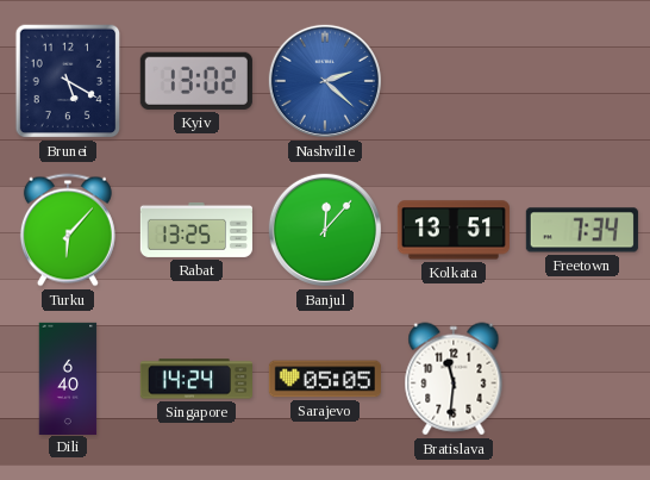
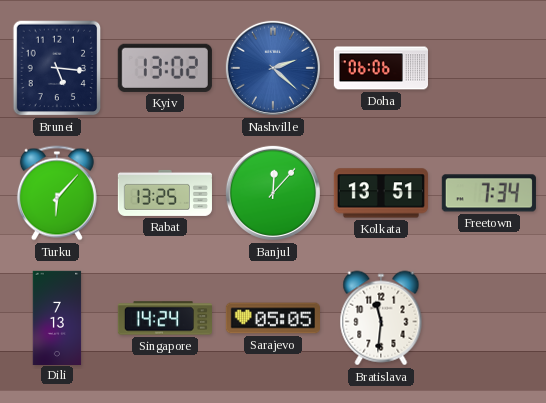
Brunei: 5:20 -> 5:16 (57, 68)
Doha: none -> 06:06 (380, 68)
Dili: 6:40 -> 7:13 (57, 317)
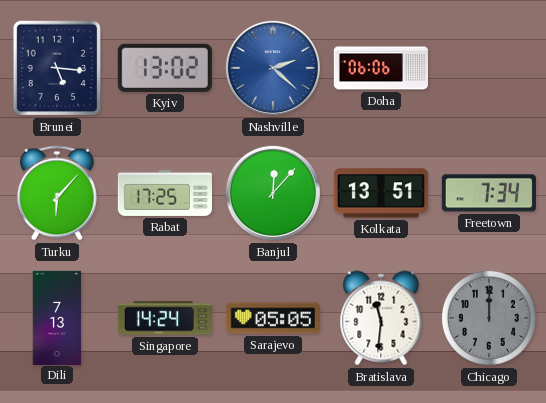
Rabat: 13:25 -> 17:25 (165, 193)
Chicago: none -> 12:00 (489, 318)
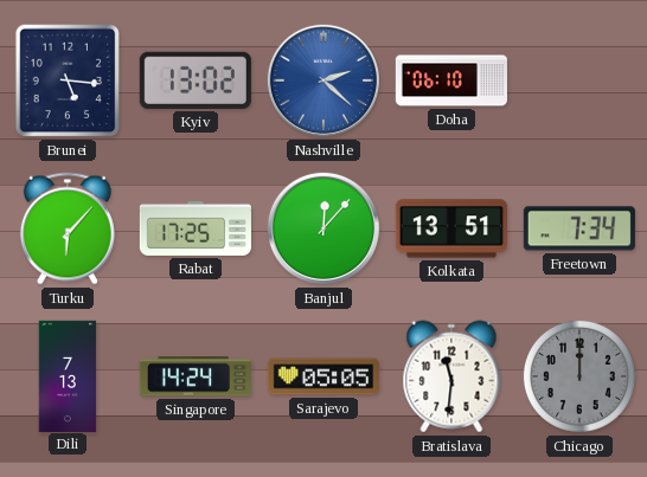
Doha: 06:06 -> 06:10 (450, 80)
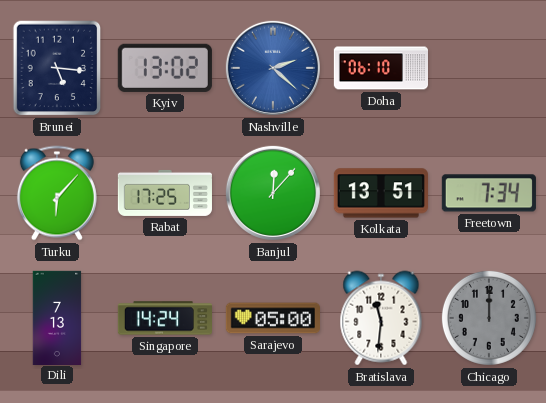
Sarajevo: 05:05 -> 05:00 (273, 318)
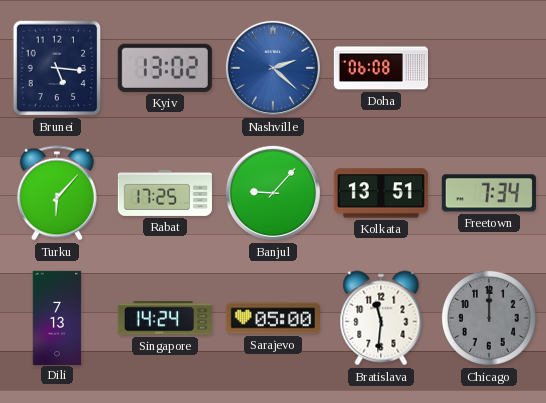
Doha: 06:10 -> 06:08 (380, 68)
Banjul: 12:07 -> 9:07 (273, 193)
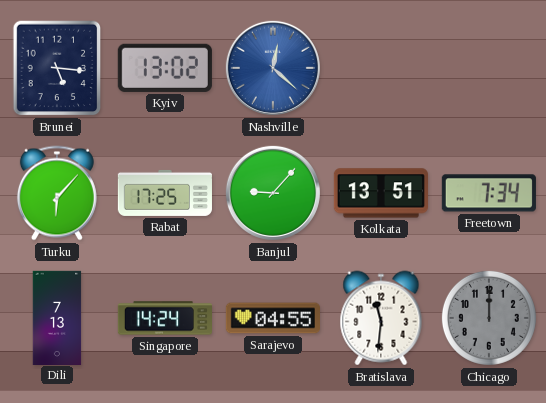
Nashville: 2:22 -> 12:22 (273, 68)
Doha: 06:08 -> none (380, 68)
Sarajevo: 05:00 -> 04:55 (273, 318)
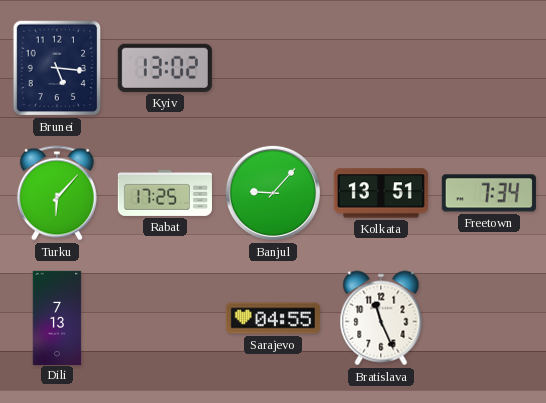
Nashville: 12:22 -> none (273, 68)
Singapore: 14:24 -> none (164, 318)
Bratislava: 11:31 -> 11:26 (381, 318)
Chicago: 12:00 -> none (489, 318)
